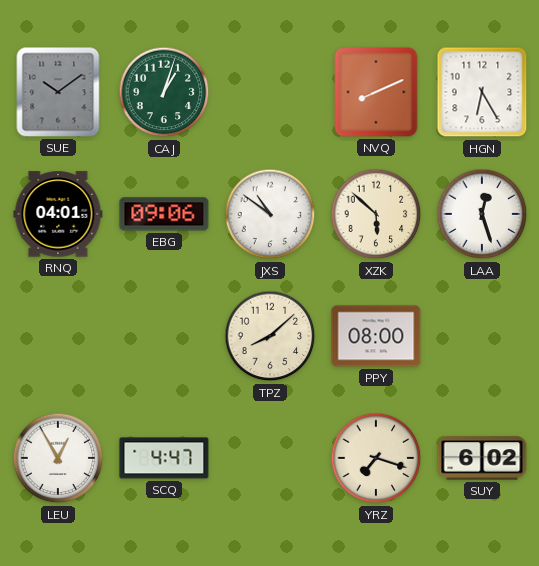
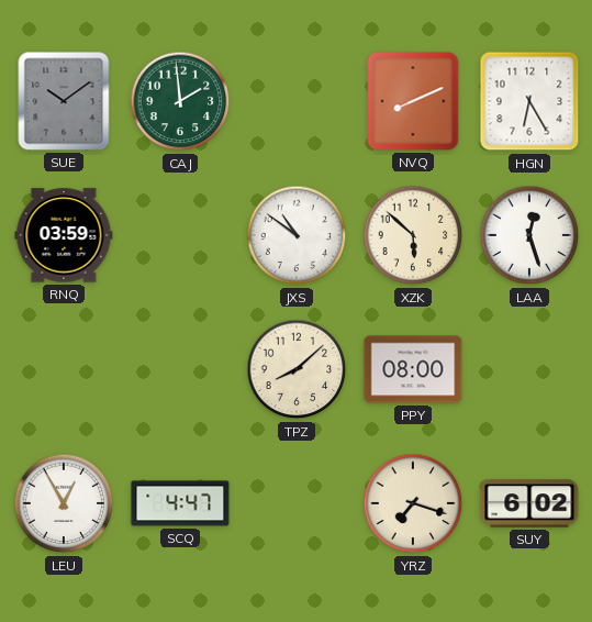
CAJ: 1:03 -> 1:59 (180, 101)
RNQ: 04:01 -> 03:59 (64, 235)
EBG: 09:06 -> none (164, 214)
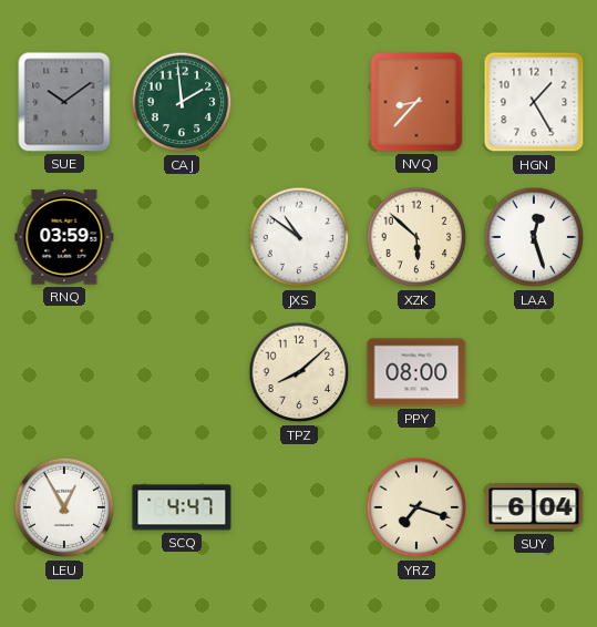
NVQ: 8:11 -> 8:37 (416, 102)
HGN: 6:25 -> 1:25 (534, 102)
SUY: 6:02 -> 6:04 (534, 507)
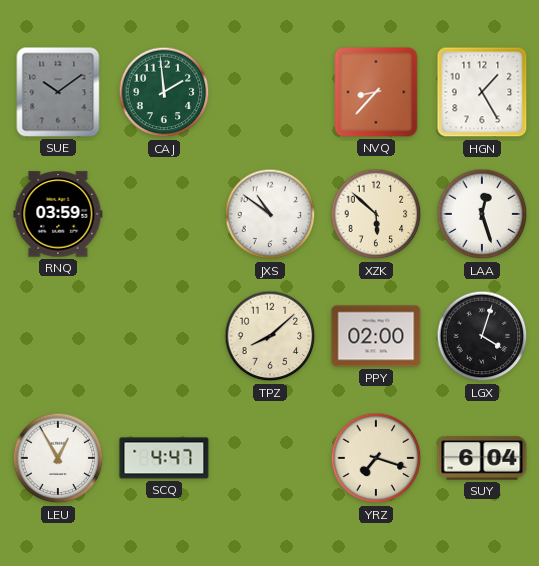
PPY: 08:00 -> 02:00 (376, 336)
LGX: none -> 4:03 (482, 336)
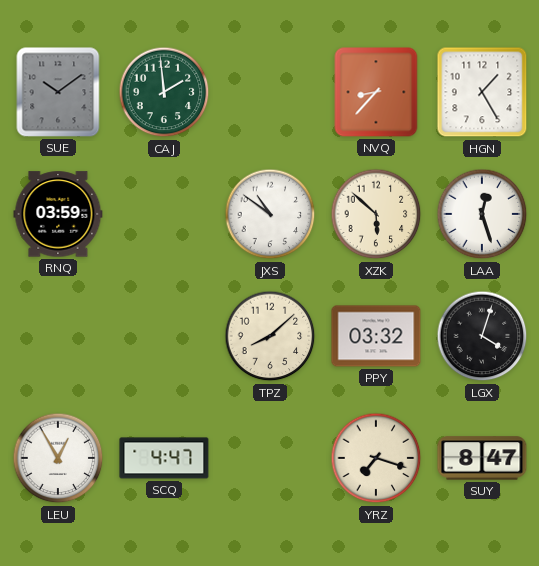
PPY: 02:00 -> 03:32 (376, 336)
SUY: 6:04 -> 8:47 (482, 458)
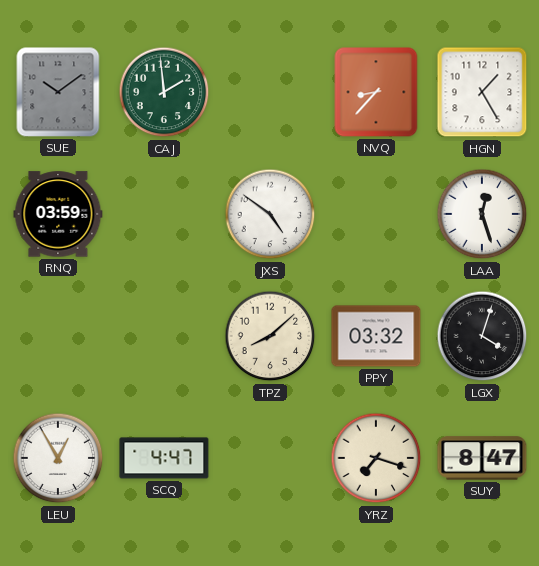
JXS: 10:51 -> 4:51 (270, 214)
XZK: 5:52 -> none (376, 214)
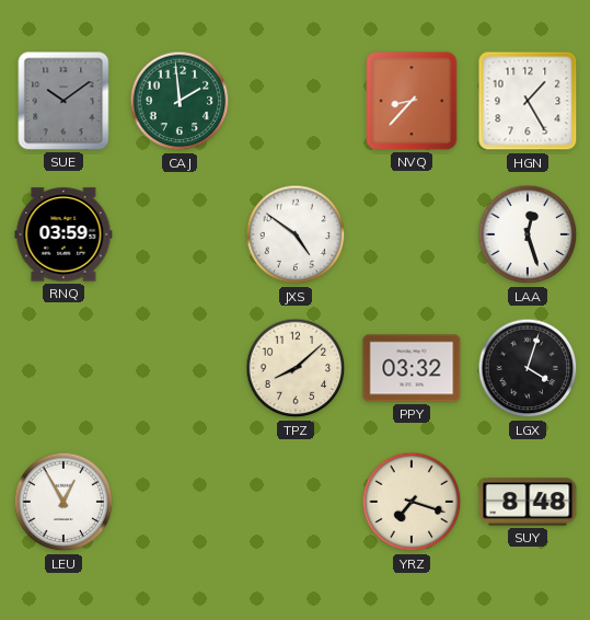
SCQ: 4:47 -> none (164, 458)
SUY: 8:47 -> 8:48 (528, 502)
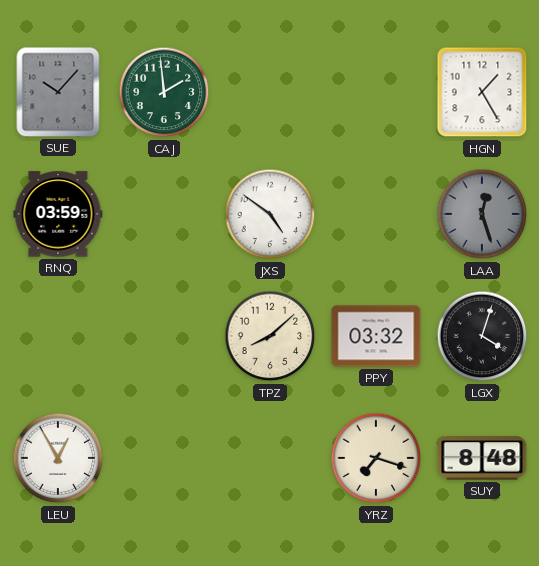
SUE: 10:09 -> 10:07 (58, 92)
NVQ: 8:37 -> none (412, 101)
LAA dial: white -> grey (482, 214)
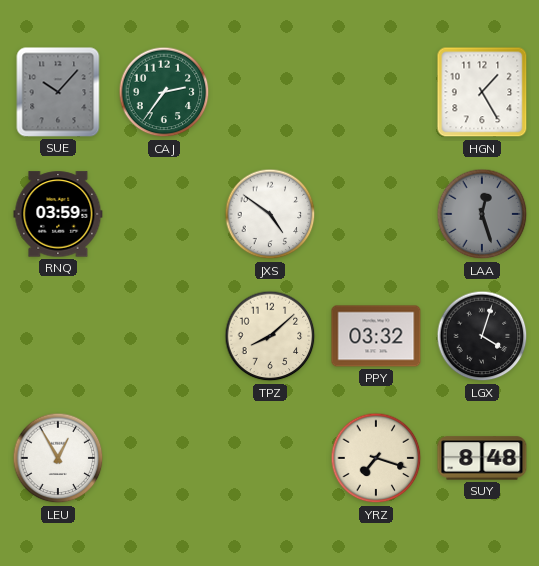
CAJ: 1:59 -> 2:36 (164, 92)
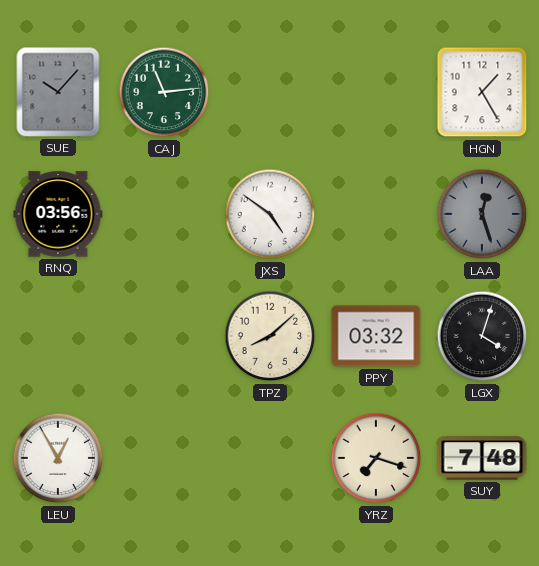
CAJ: 2:36 -> 11:14 (164, 92)
RNQ: 03:59 -> 03:56 (58, 214)
SUY: 8:48 -> 7:48 (482, 458)
